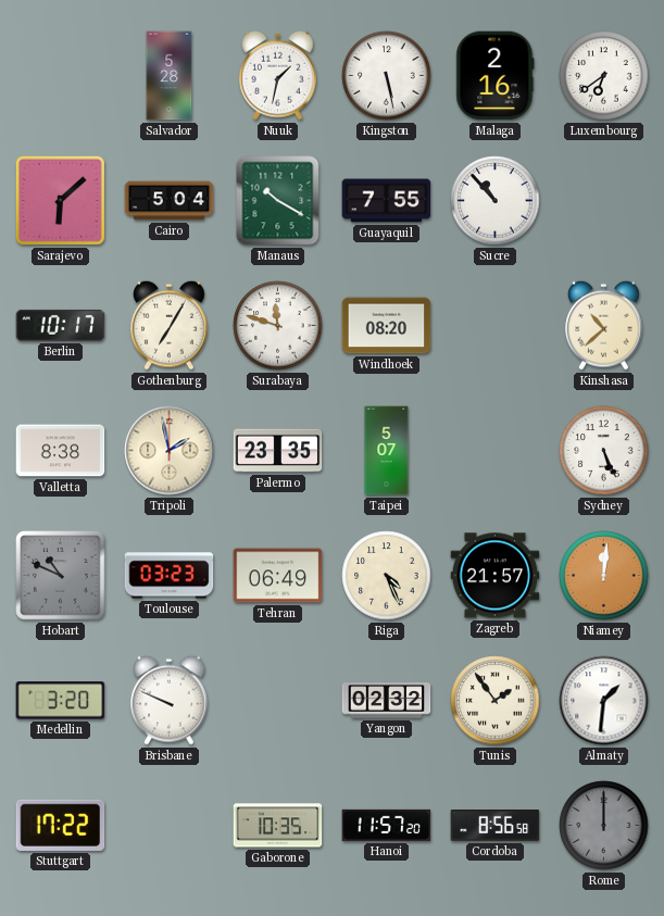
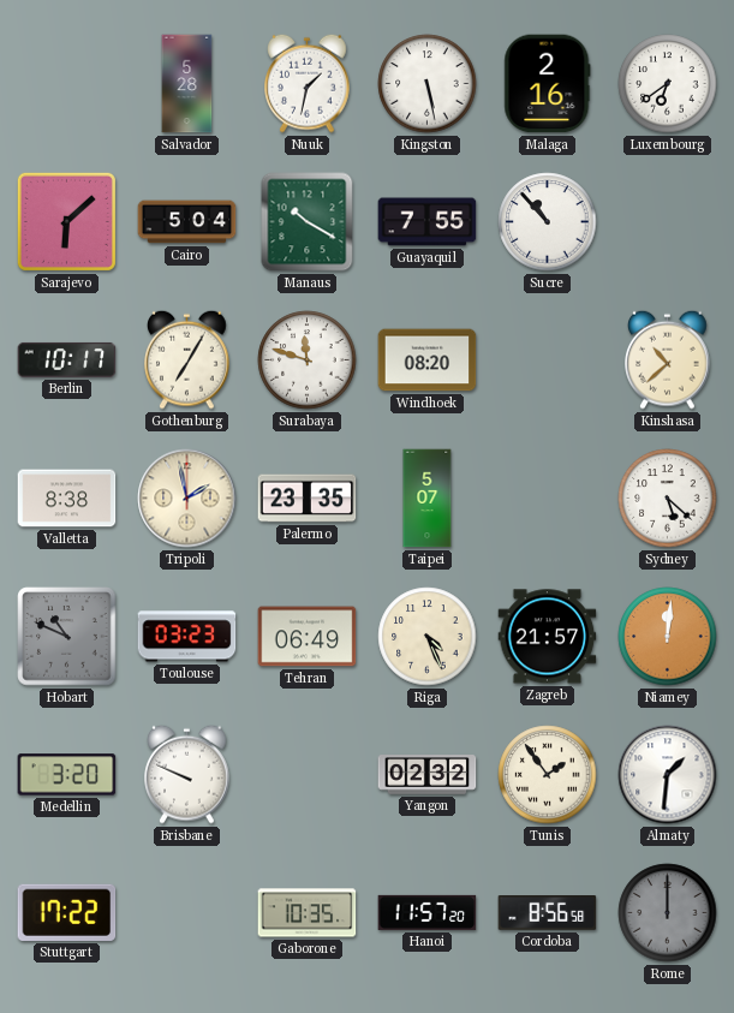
Sydney: 5:26 -> 5:22 (668, 499)
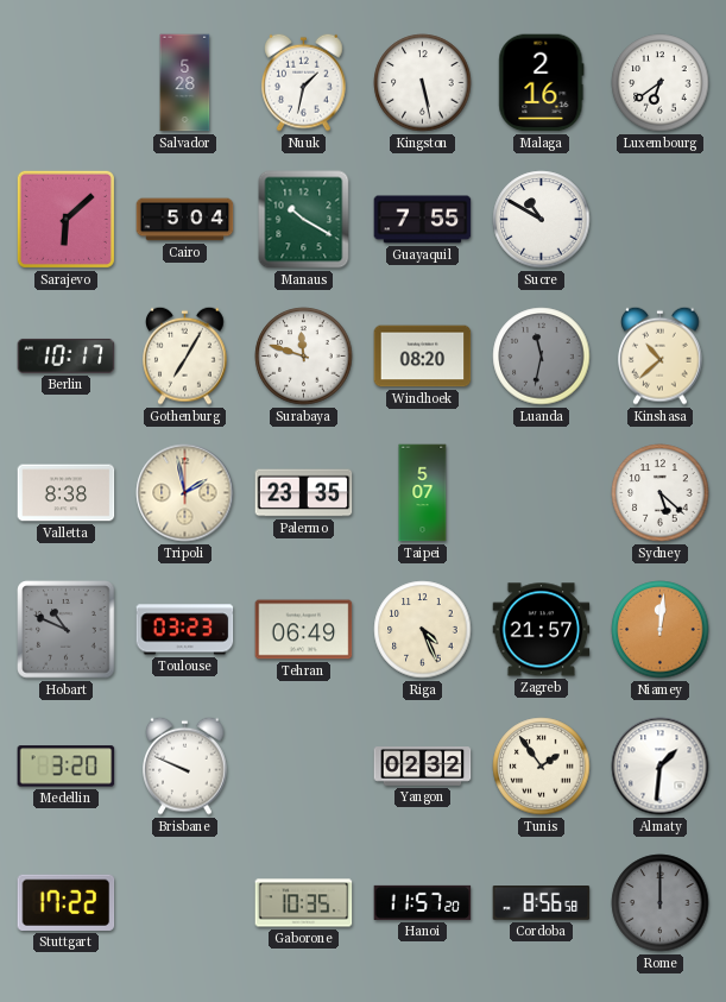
Sucre: 10:53 -> 10:50 (542, 220)
Luanda: none -> 11:32 (542, 357)
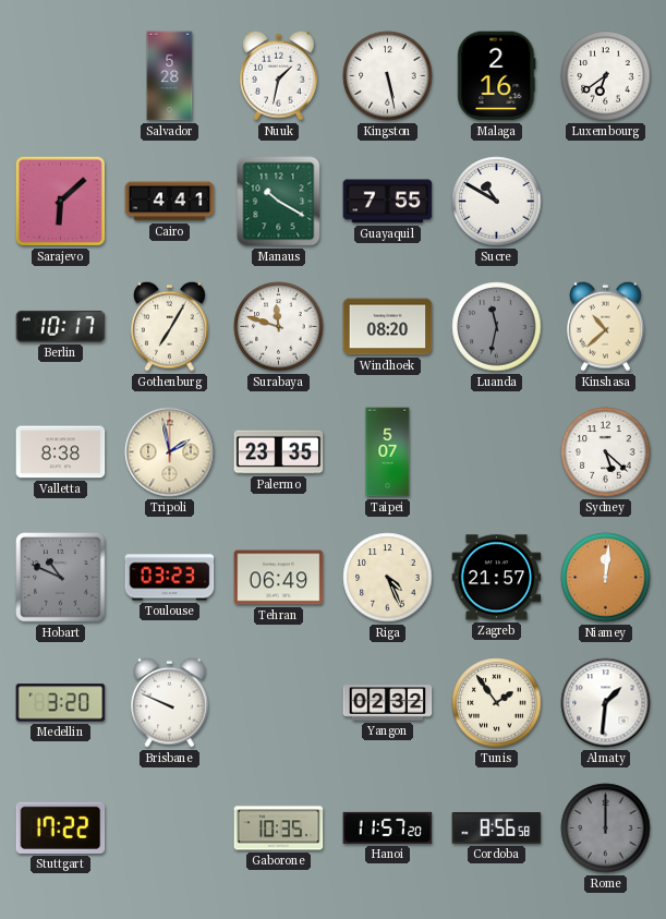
Cairo: 5:04 -> 4:41 (170, 202)
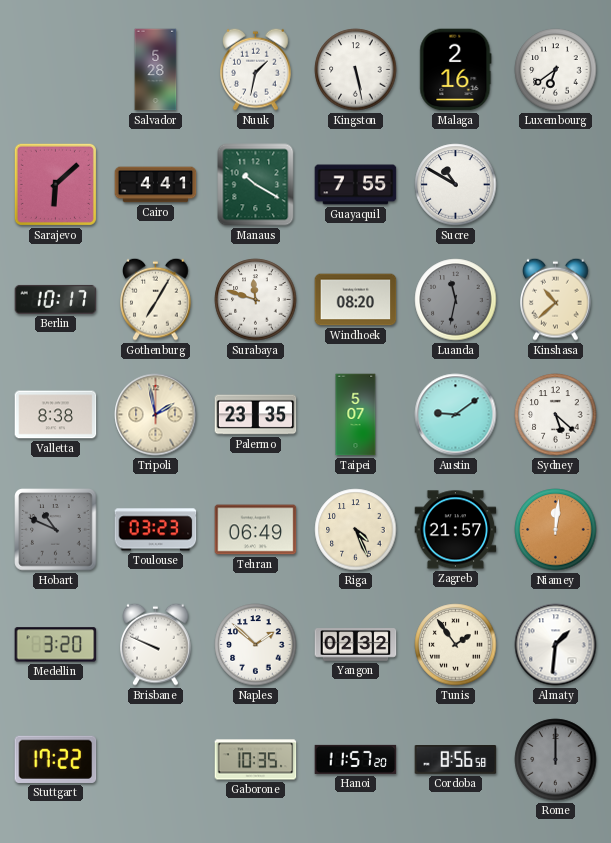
Austin: none -> 9:09 (456, 415)
Naples: none -> 1:52 (256, 645)
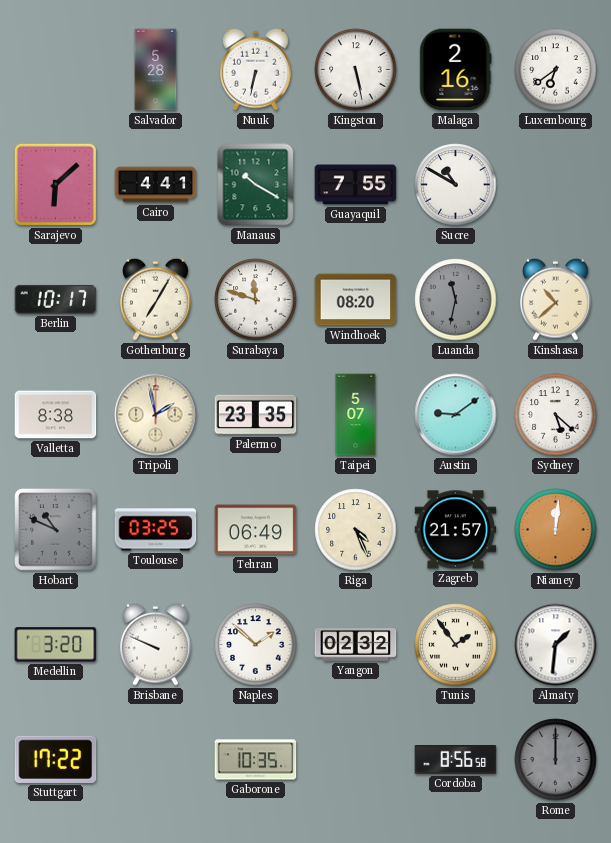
Nuuk: 1:32 -> 6:32 (256, 69)
Toulouse: 03:23 -> 03:25 (156, 530)
Hanoi: 11:57 -> none (356, 759)
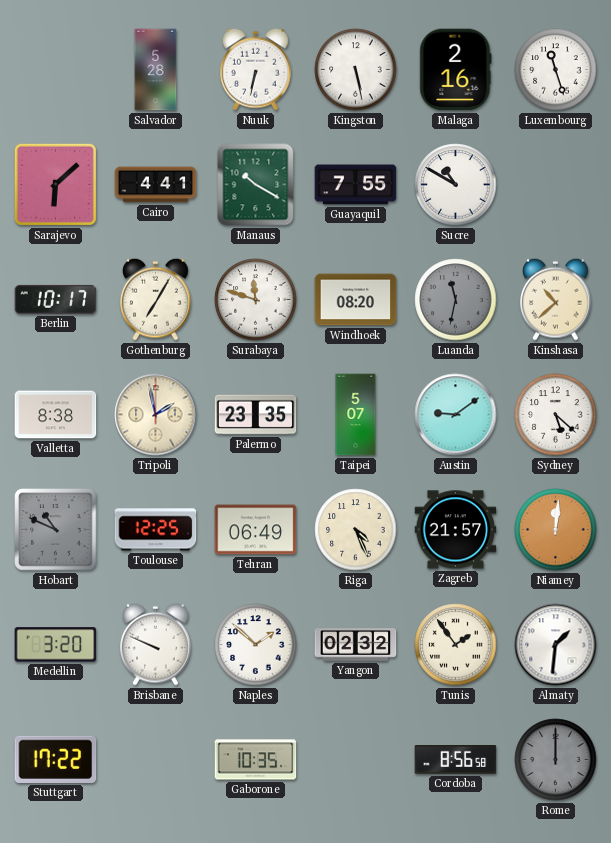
Luxembourg: 6:39 -> 11:27 (556, 70)
Toulouse: 03:25 -> 12:25 (156, 530)
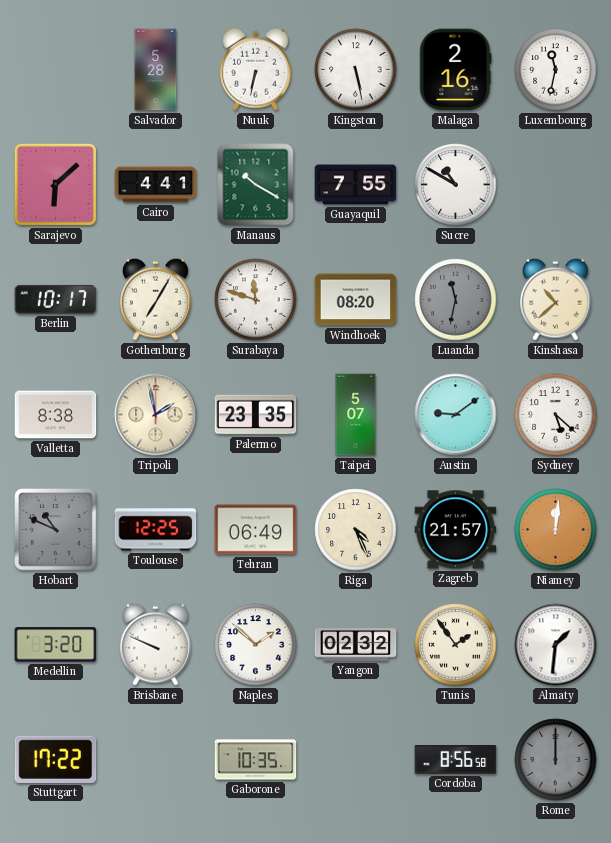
Luxembourg: 11:27 -> 11:32 (556, 70)
